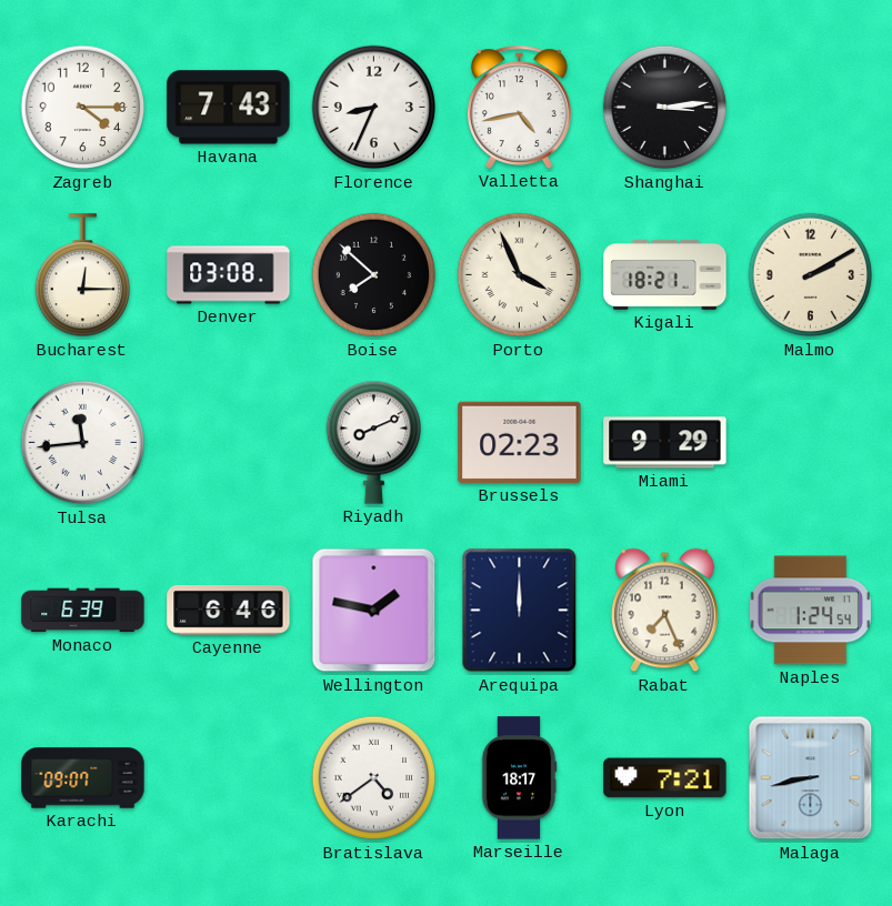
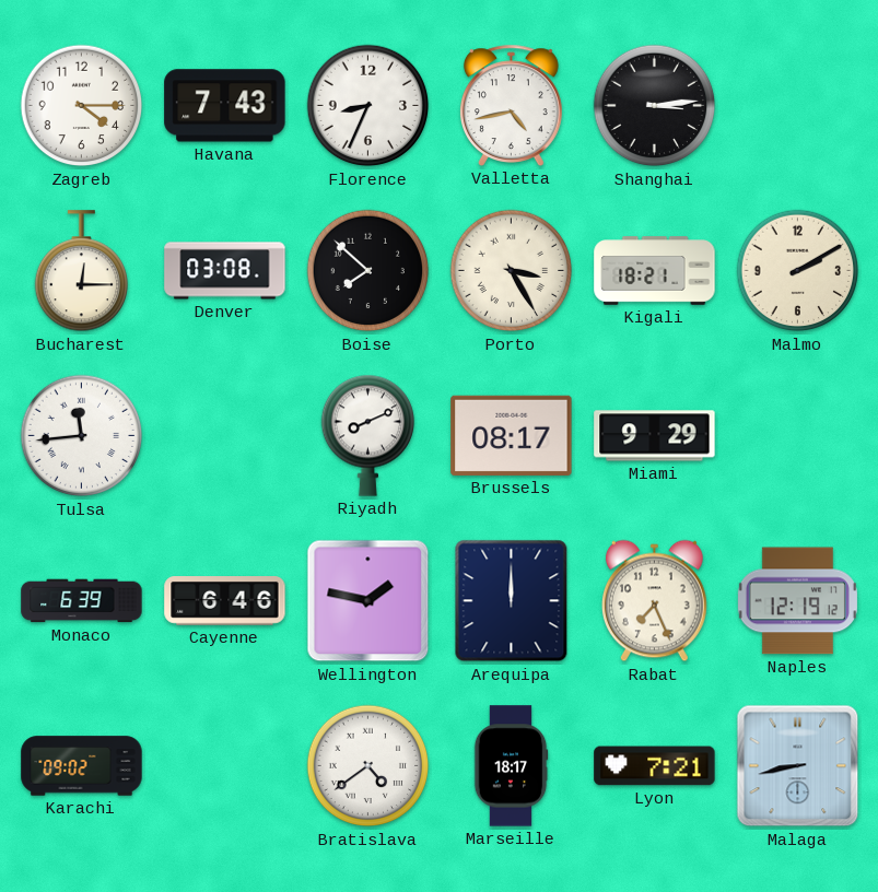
Porto: 3:56 -> 3:25 (512, 271)
Brussels: 02:23 -> 08:17 (512, 435)
Naples: 1:24 -> 12:19 (797, 601)
Karachi: 09:07 -> 09:02 (82, 766)
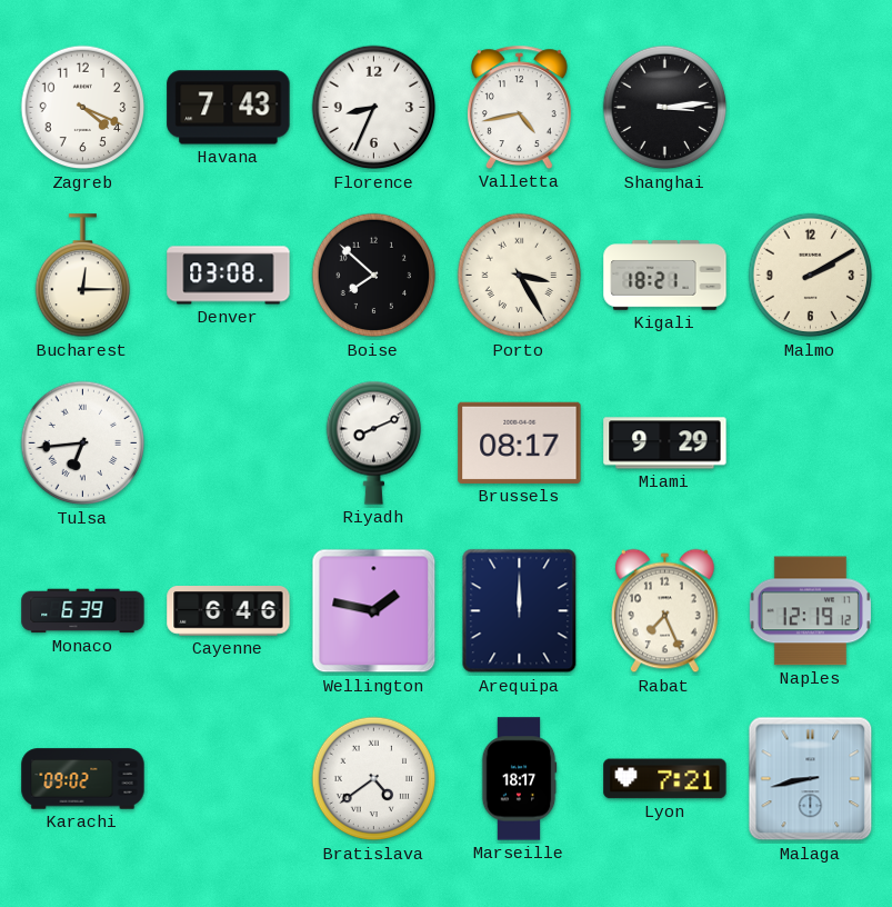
Zagreb: 4:15 -> 4:19 (83, 108)
Tulsa: 11:44 -> 6:44 (83, 443)
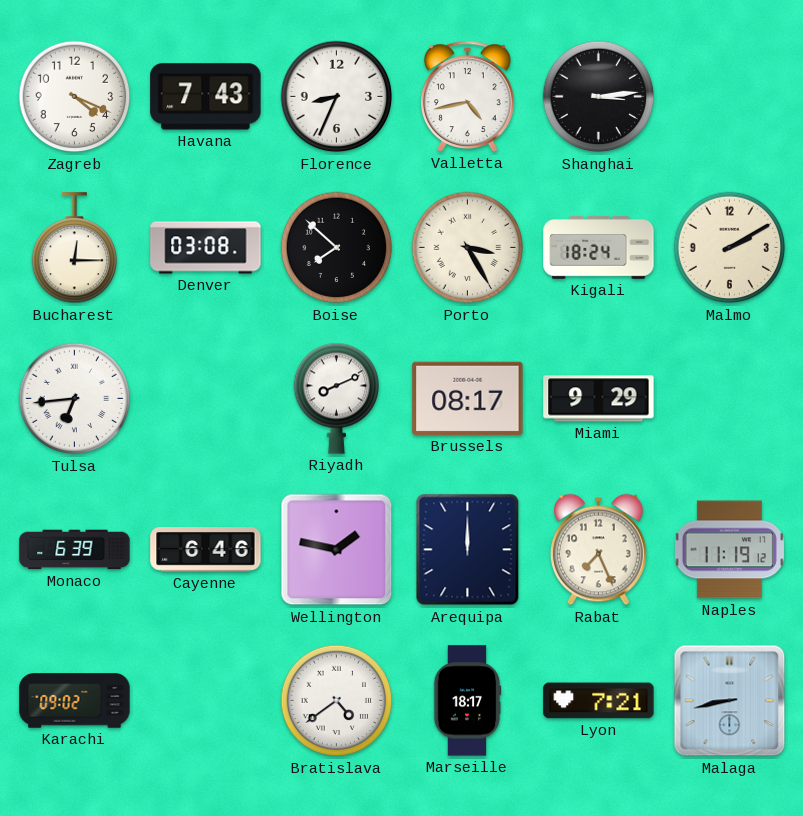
Kigali: 18:21 -> 18:24 (599, 248)
Naples: 12:19 -> 11:19 (729, 550)
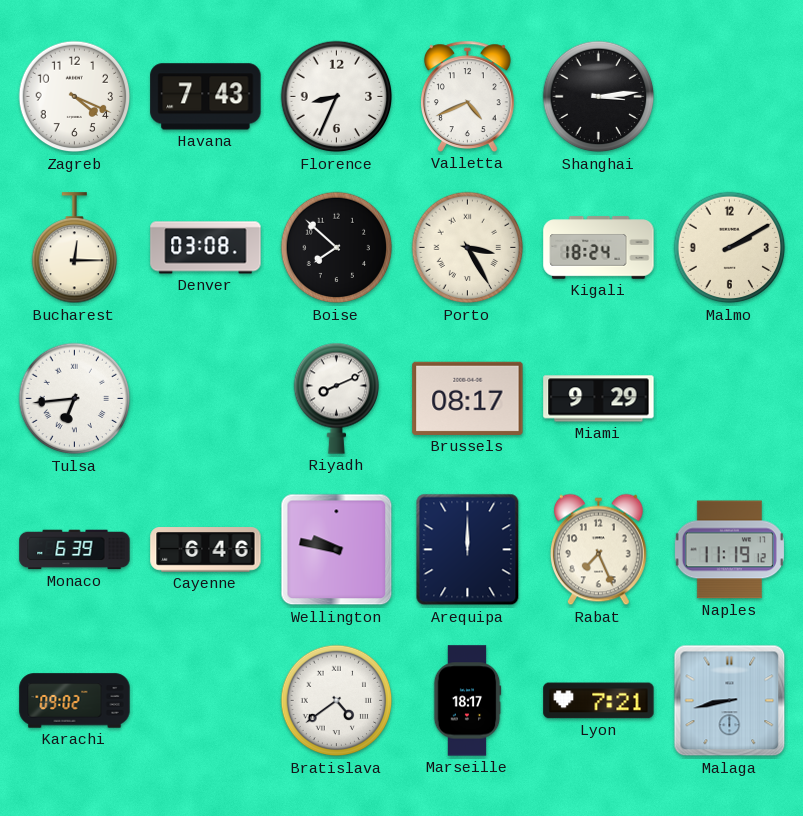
Valletta: 4:43 -> 4:41 (467, 96)
Wellington: 1:47 -> 9:47 (337, 550)
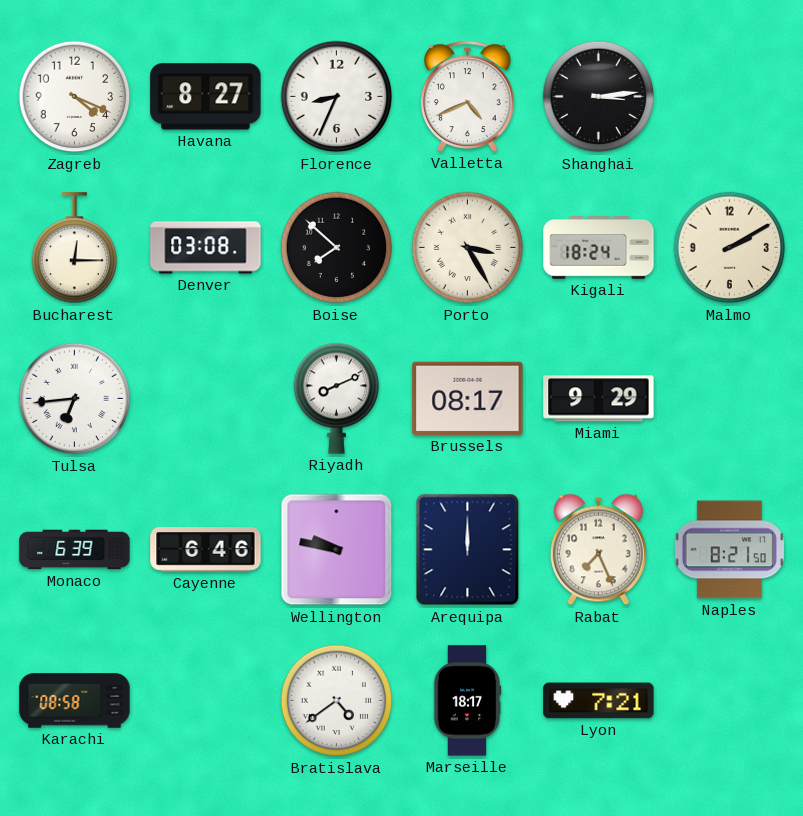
Havana: 7:43 -> 8:27 (206, 97)
Naples: 11:19 -> 8:21 (729, 550)
Karachi: 09:02 -> 08:58 (75, 701)
Malaga: 8:43 -> none (730, 701)
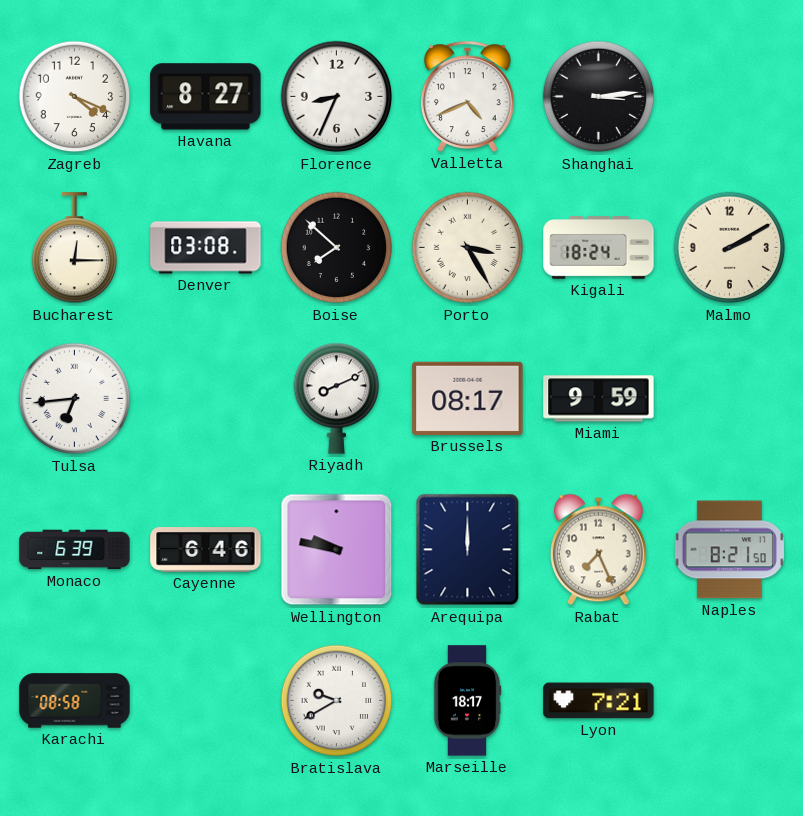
Miami: 9:29 -> 9:59 (599, 399)
Bratislava: 4:39 -> 9:40 (337, 701)
